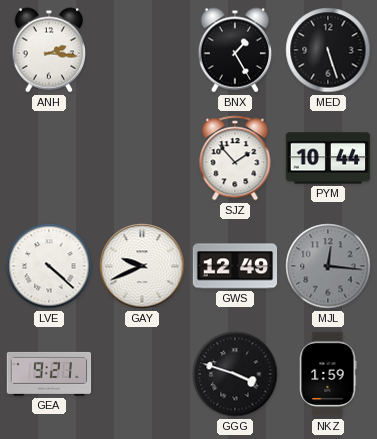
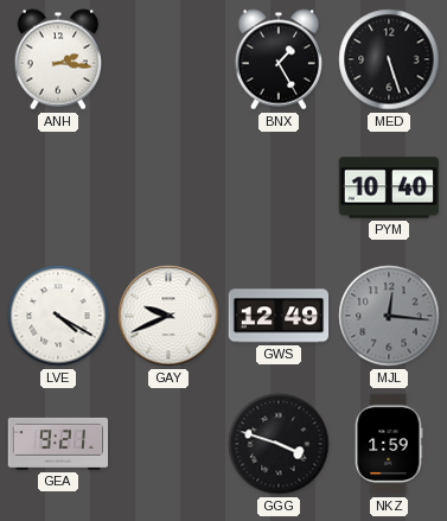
SJZ: 1:53 -> none (235, 158)
PYM: 10:44 -> 10:40 (389, 188)
LVE: 4:22 -> 4:20 (58, 316)
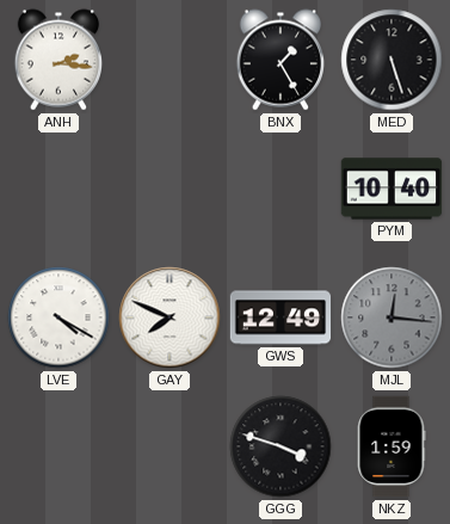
GAY: 9:41 -> 7:49 (169, 318)
GEA: 9:21 -> none (58, 444)
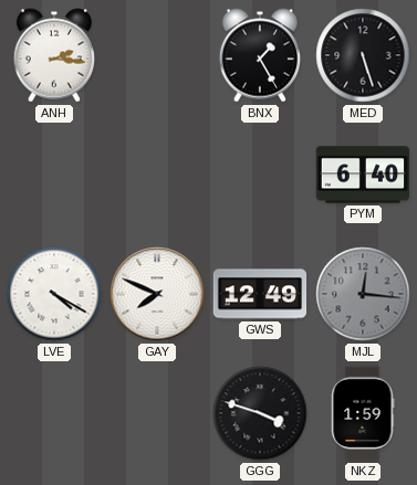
PYM: 10:40 -> 6:40 (363, 175)
